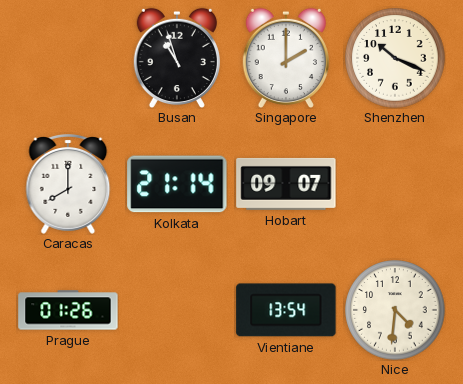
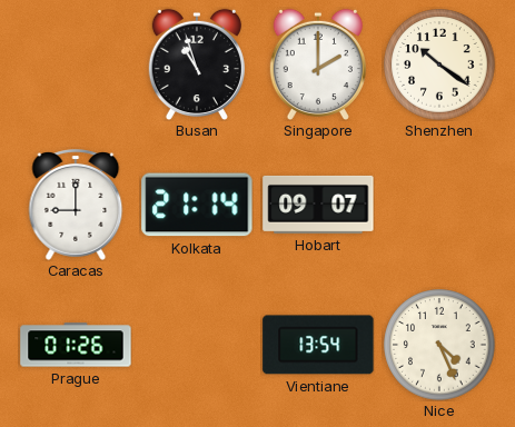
Shenzhen: 10:19 -> 10:21 (439, 64)
Caracas: 8:00 -> 9:00 (76, 206)
Nice: 4:31 -> 4:26 (439, 345)
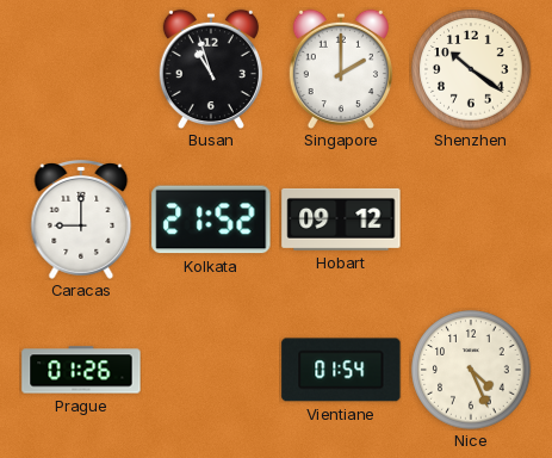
Kolkata: 21:14 -> 21:52 (211, 219)
Hobart: 09:07 -> 09:12 (341, 219)
Vientiane: 13:54 -> 01:54 (341, 370)
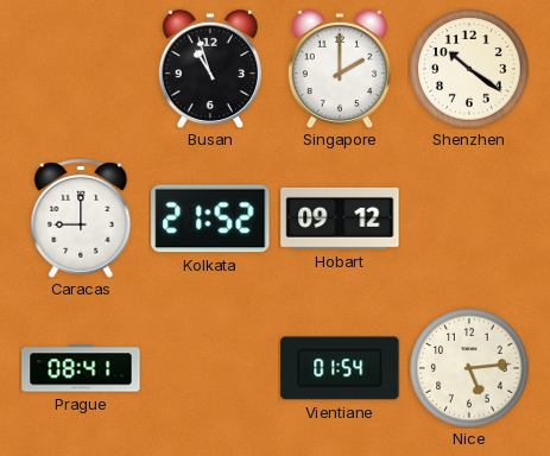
Prague: 01:26 -> 08:41 (81, 368)
Nice: 4:26 -> 5:14 (469, 368)
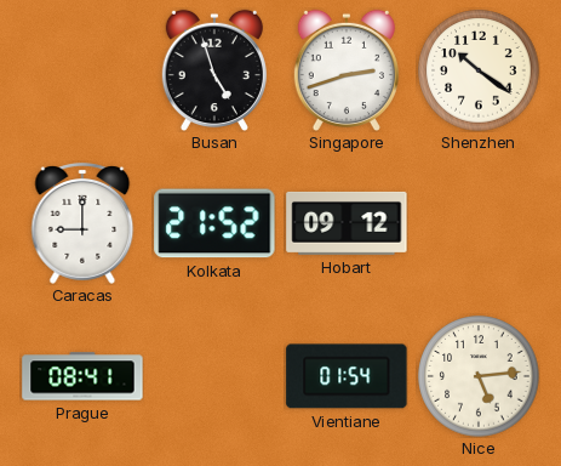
Busan: 10:57 -> 4:57 (214, 70)
Singapore: 2:00 -> 2:42 (347, 70)
